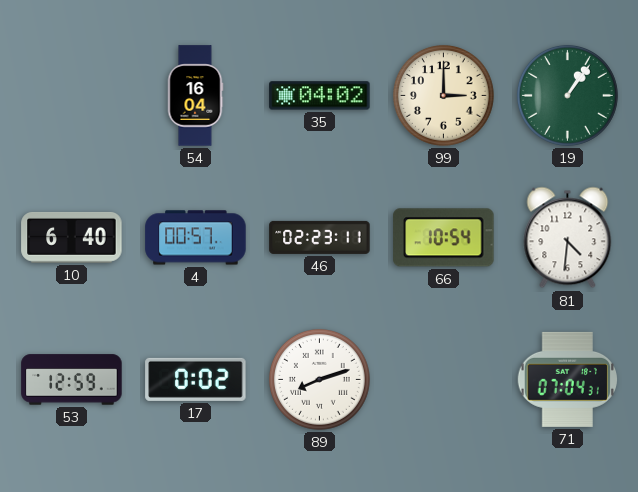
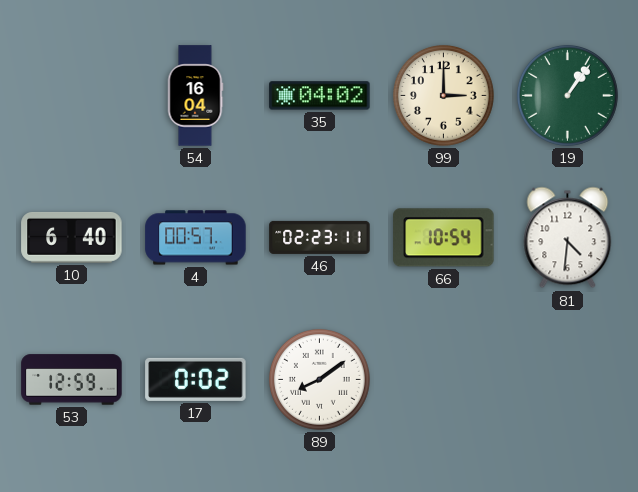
89: 8:12 -> 8:09 (319, 379)
71: 07:04 -> none (567, 379)
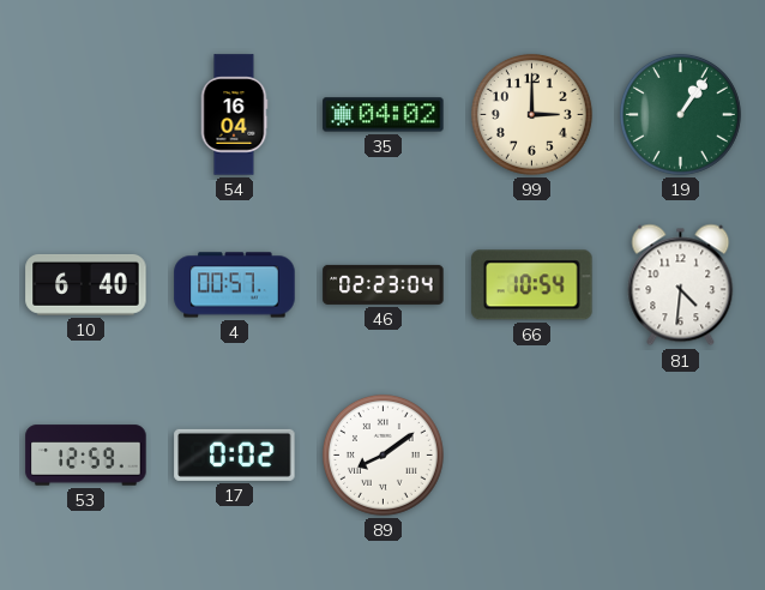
46: 02:23:11 -> 02:23:04 (384, 284)
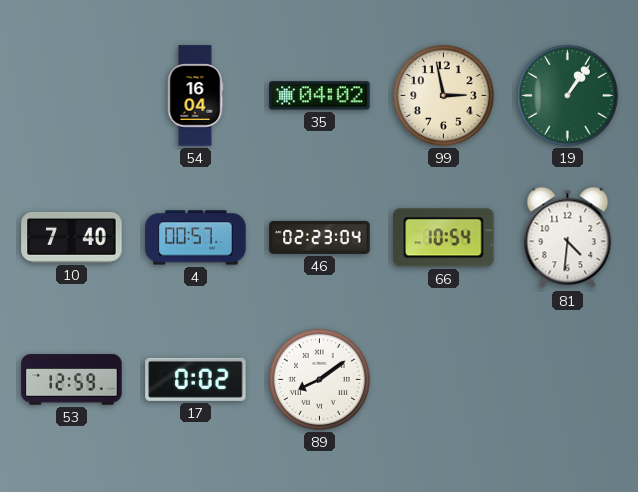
99: 3:00 -> 2:58 (443, 95)
10: 6:40 -> 7:40 (72, 237)
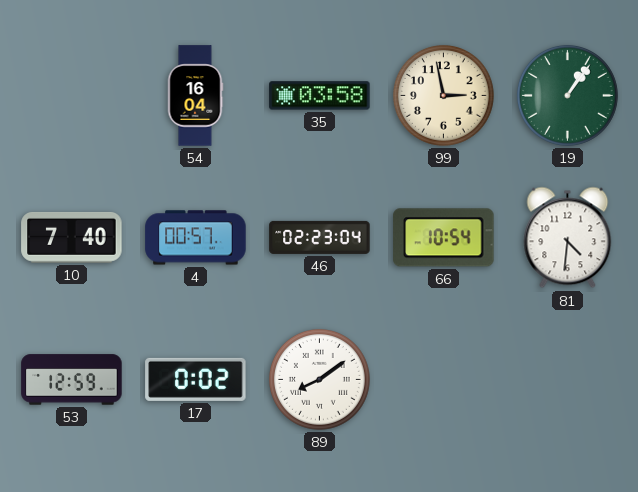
35: 04:02 -> 03:58 (320, 96)
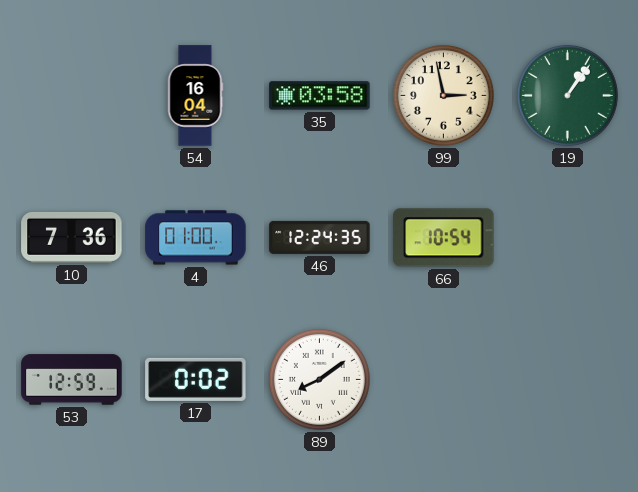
10: 7:40 -> 7:36 (72, 237)
4: 00:57 -> 01:00 (196, 238)
46: 02:23 -> 12:24 (320, 237)
81: 4:31 -> none (568, 238)
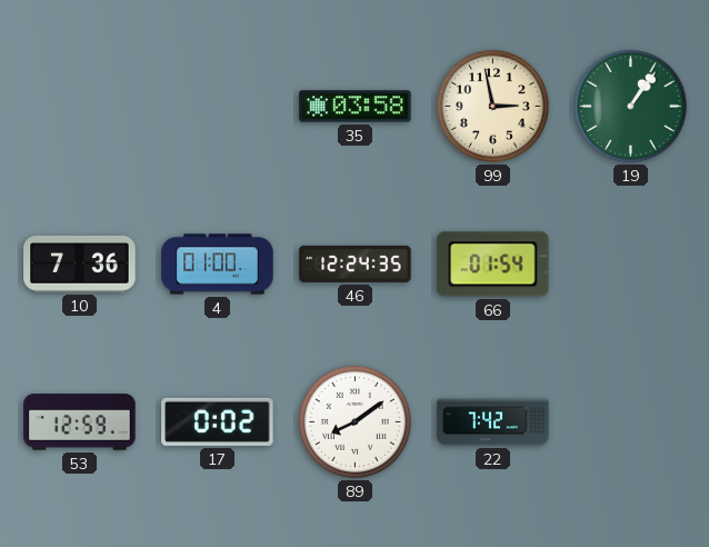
54: 16:04 -> none (195, 96)
66: 10:54 -> 01:54 (493, 265)
22: none -> 7:42 (493, 422)
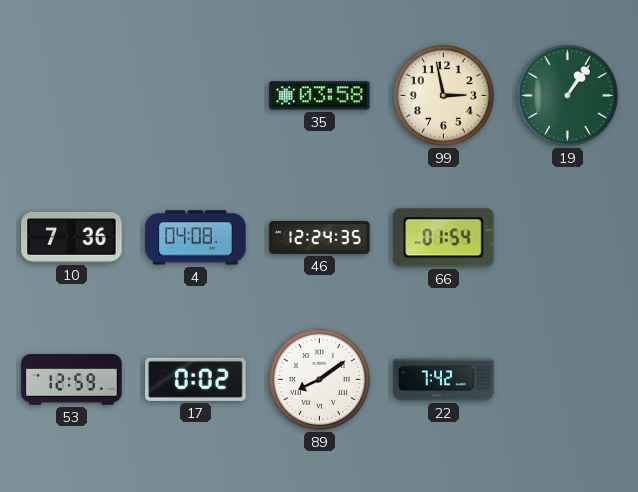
4: 01:00 -> 04:08 (196, 238)
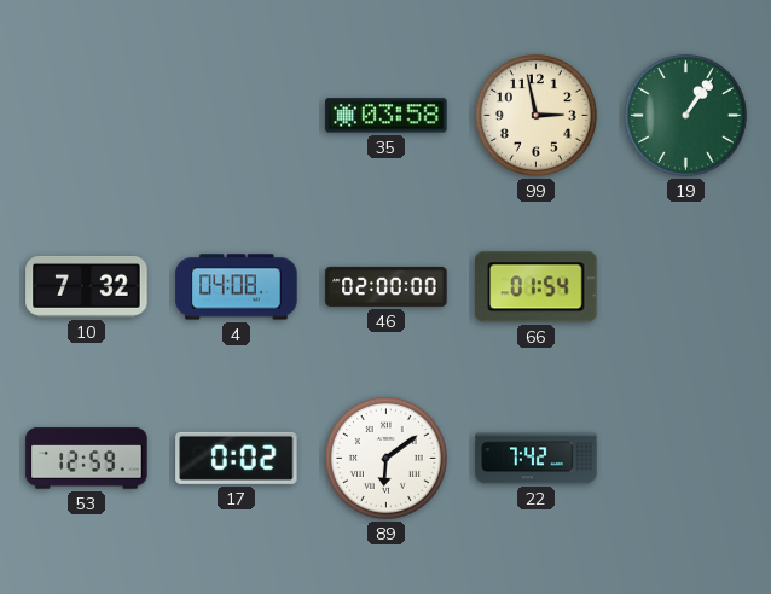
10: 7:36 -> 7:32 (87, 286)
46: 12:24 -> 02:00 (387, 286)
89: 8:09 -> 6:09 (385, 458)
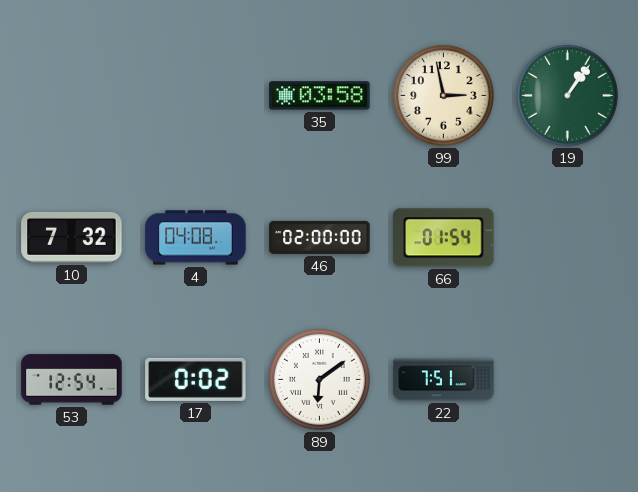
53: 12:59 -> 12:54 (72, 380)
22: 7:42 -> 7:51 (444, 380)
